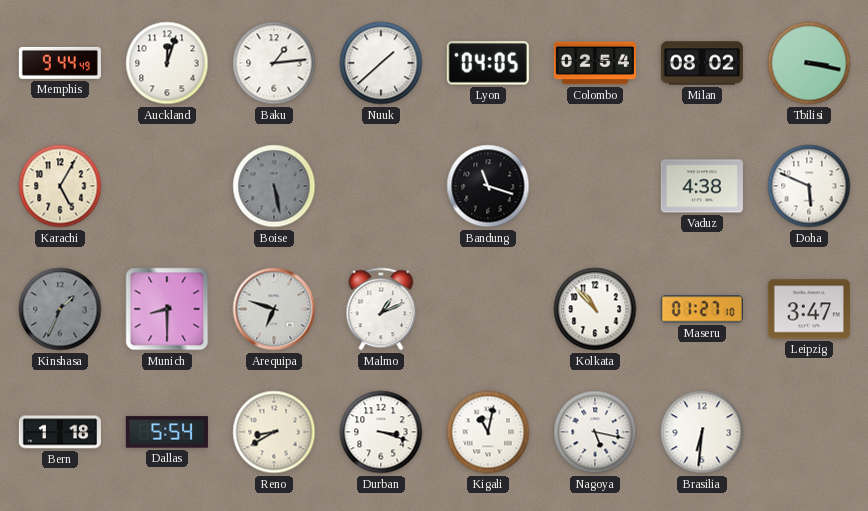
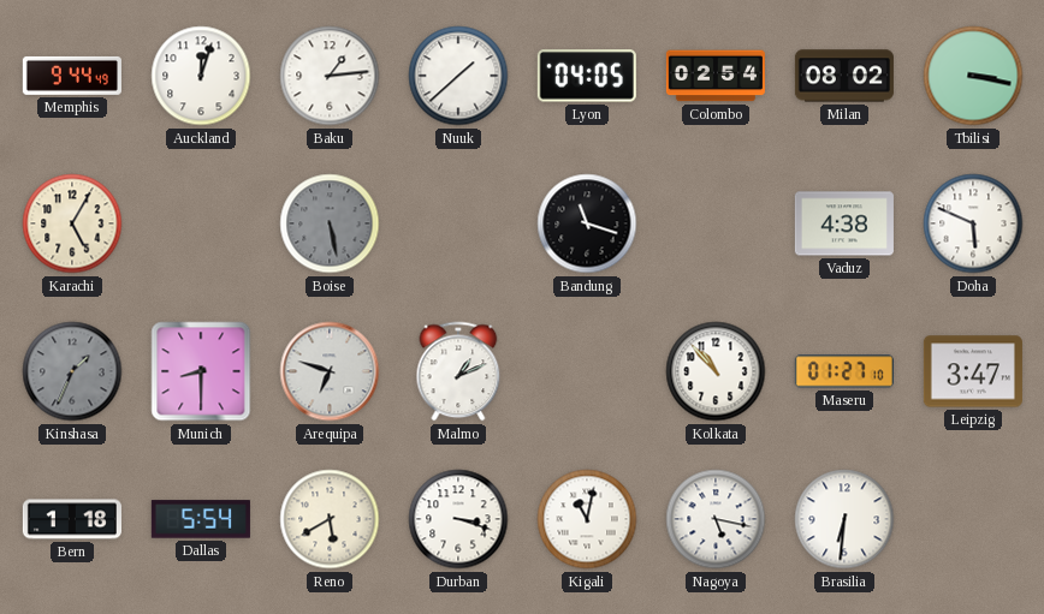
Reno: 8:40 -> 5:40 (330, 519)
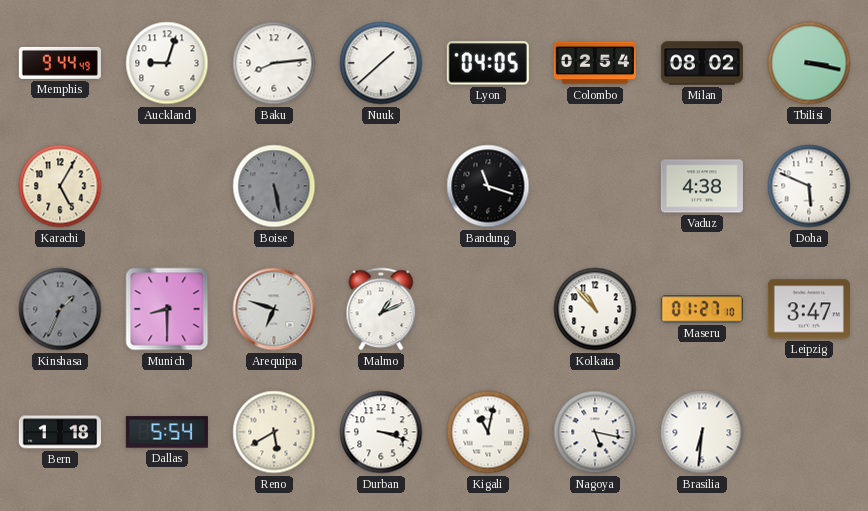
Auckland: 12:03 -> 9:03 (167, 63)
Baku: 1:14 -> 8:14 (274, 63)
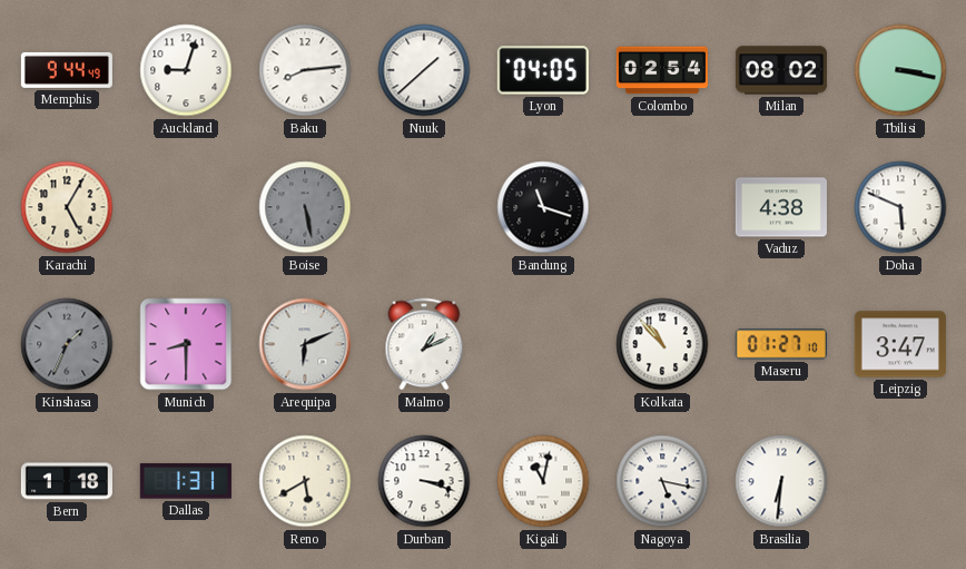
Arequipa: 6:48 -> 6:11 (305, 344)
Dallas: 5:54 -> 1:31 (186, 481)
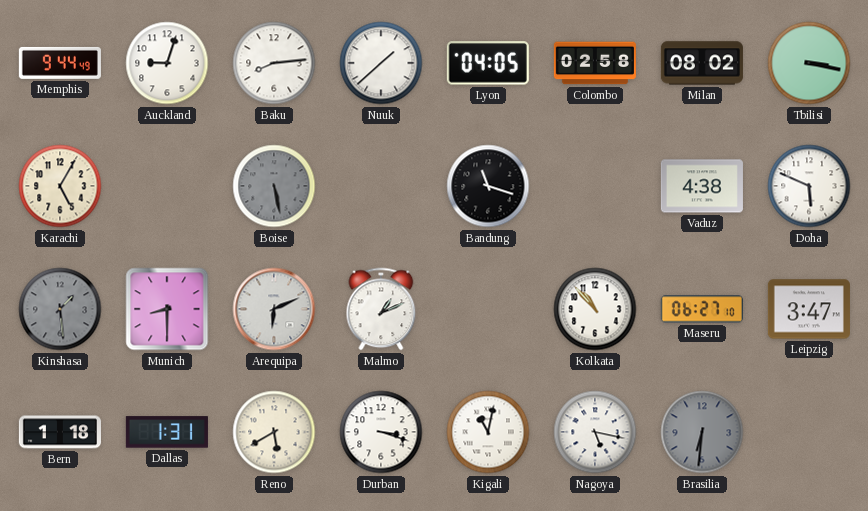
Colombo: 02:54 -> 02:58 (595, 63)
Kinshasa: 1:34 -> 1:29 (60, 309)
Maseru: 01:27 -> 06:27 (702, 309)
Brasilia dial: white -> grey (702, 432)
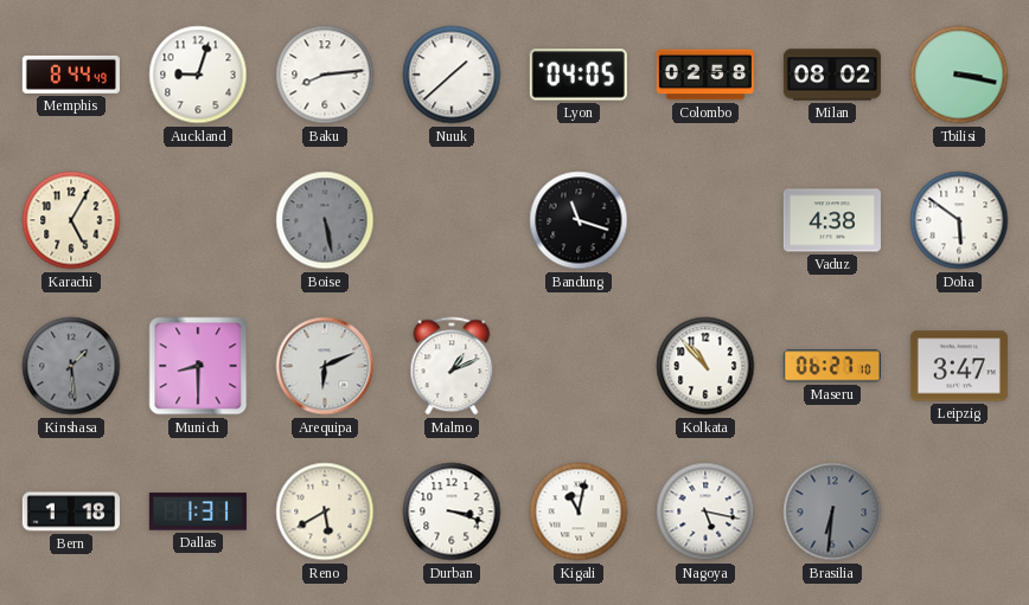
Memphis: 9:44 -> 8:44 (71, 75)
Doha: 5:49 -> 5:51 (959, 220)
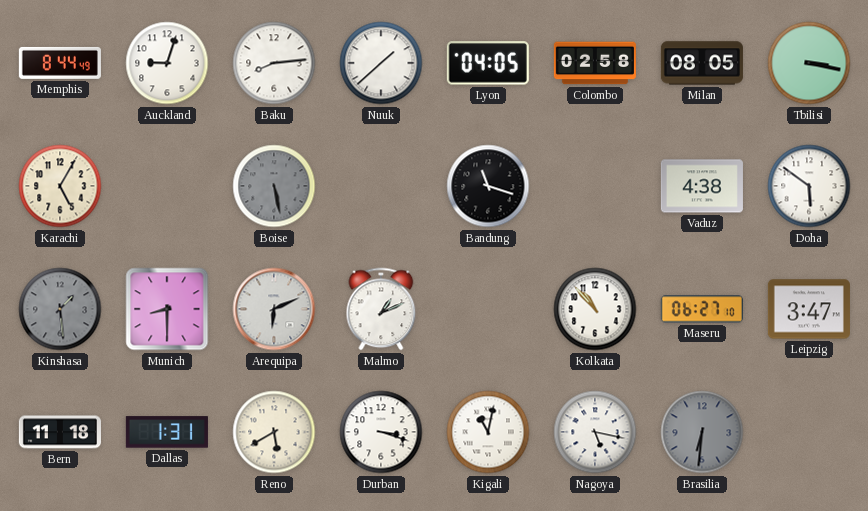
Milan: 08:02 -> 08:05 (702, 63)
Bern: 1:18 -> 11:18 (60, 432)
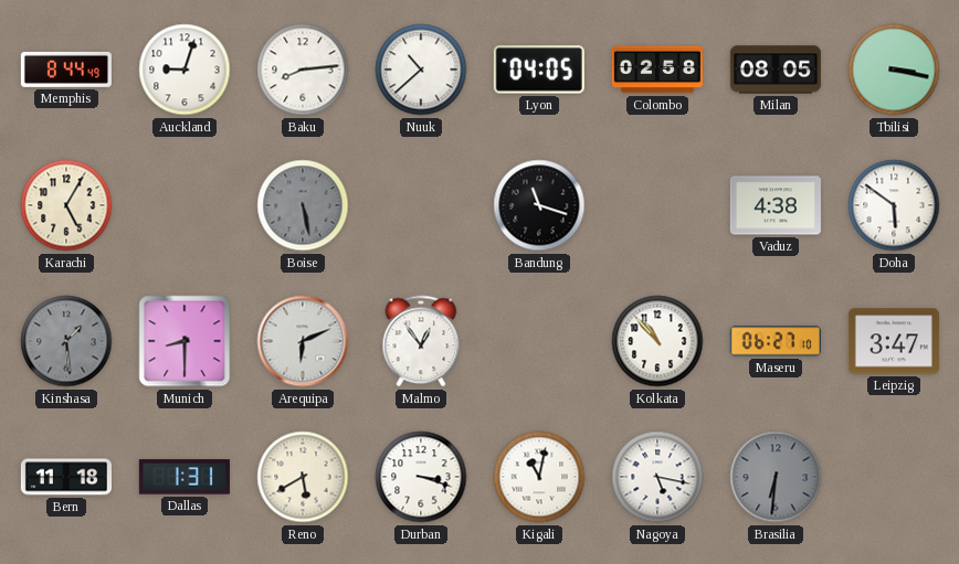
Nuuk: 1:38 -> 10:38 (421, 70)
Malmo: 1:11 -> 12:54 (421, 341)
